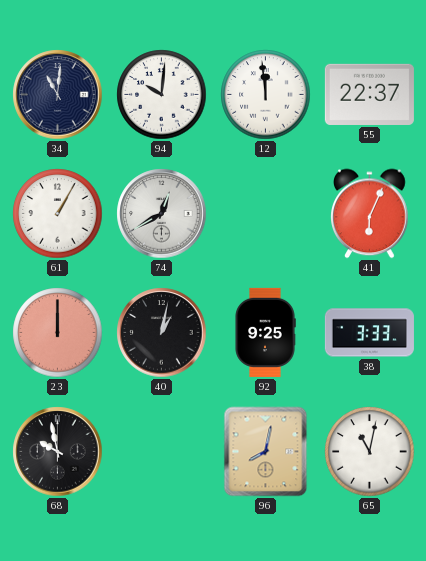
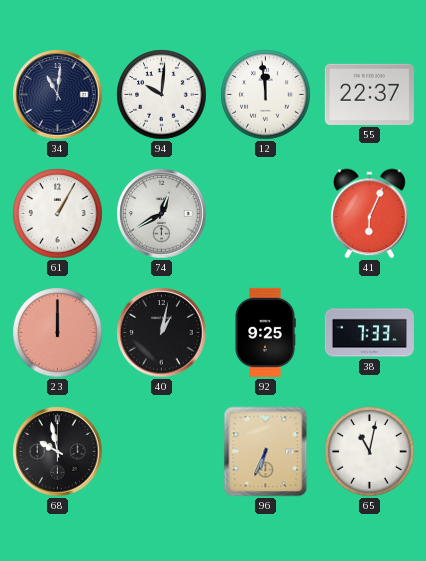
38: 3:33 -> 7:33 (369, 333)
96: 8:02 -> 6:34 (266, 452)
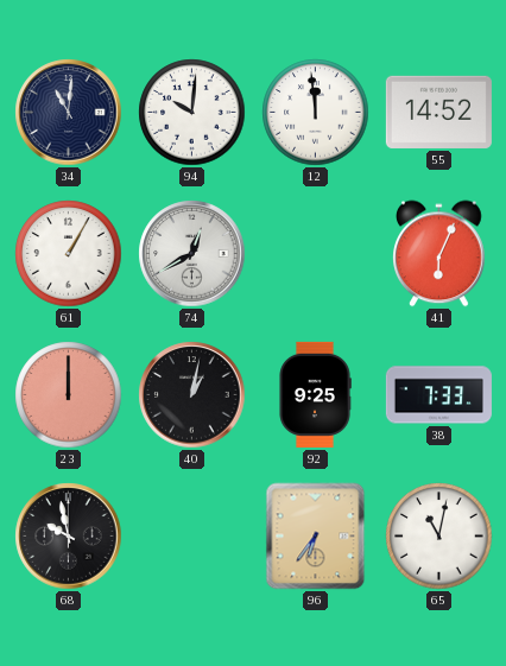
55: 22:37 -> 14:52 (438, 112)
96: 6:34 -> 6:36 (316, 537)
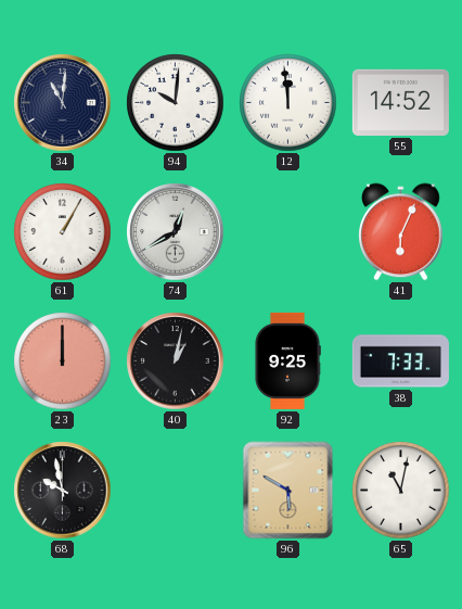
96: 6:36 -> 5:50 (288, 491)
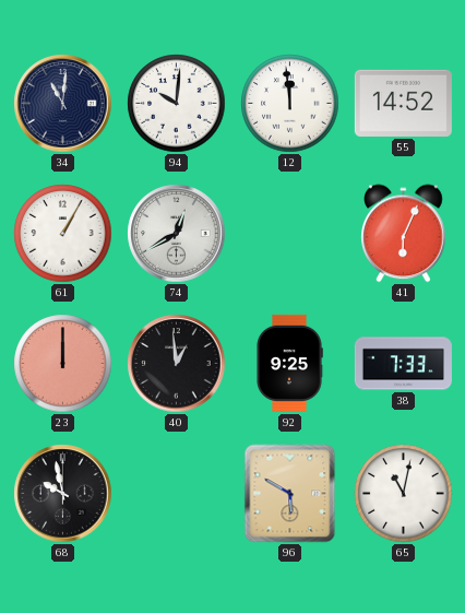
40: 1:02 -> 12:59 (177, 364)
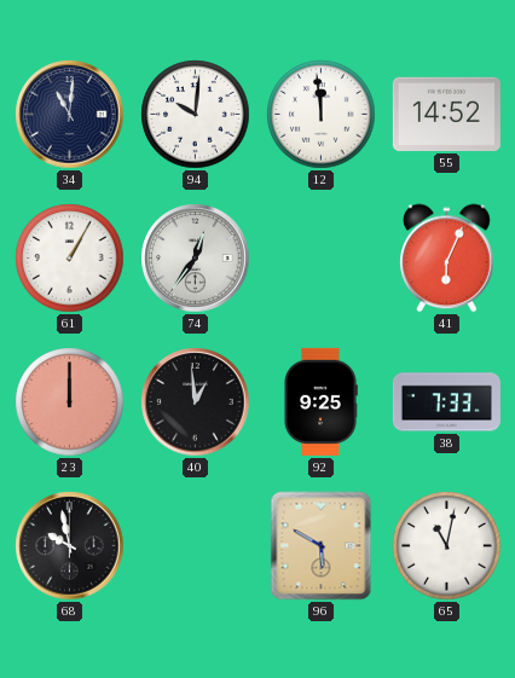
74: 12:40 -> 12:36 (196, 259)
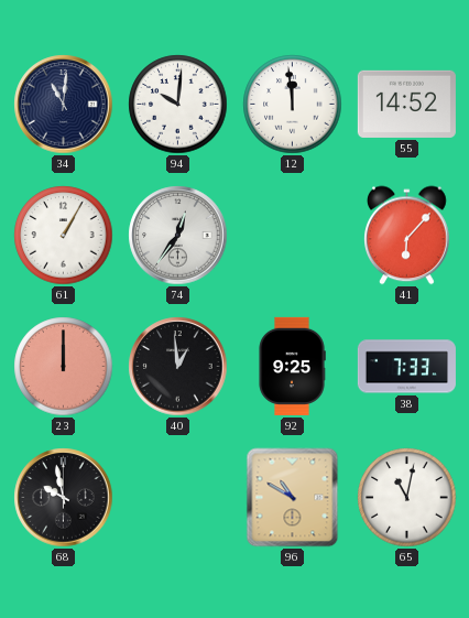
41: 6:04 -> 6:07 (407, 236)
96: 5:50 -> 10:50 (293, 498)
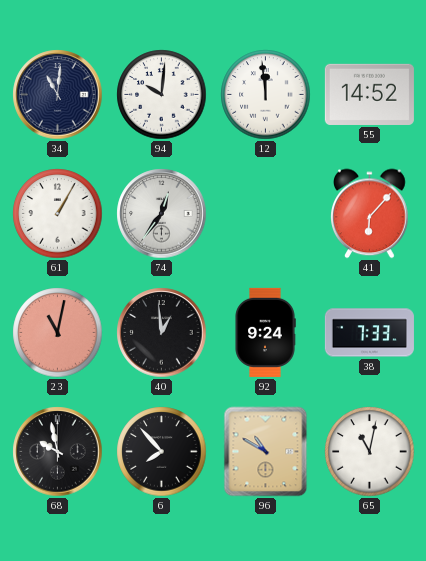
23: 12:00 -> 11:02 (58, 333)
92: 9:25 -> 9:24 (265, 332)
6: none -> 7:53 (162, 452)
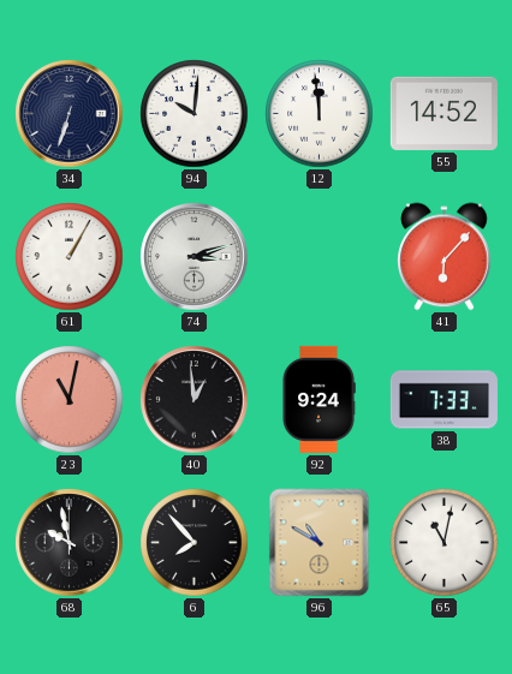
34: 11:01 -> 6:33 (70, 114)
74: 12:36 -> 3:12 (195, 257)
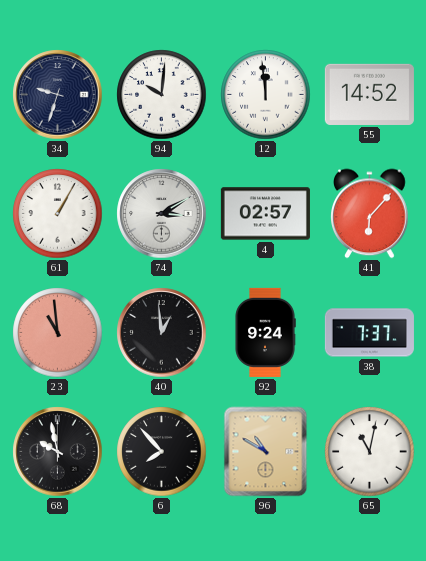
34: 6:33 -> 9:33 (58, 95)
74: 3:12 -> 3:10 (162, 214)
4: none -> 02:57 (265, 214)
23: 11:02 -> 10:59 (58, 333)
38: 7:33 -> 7:37 (369, 333)
